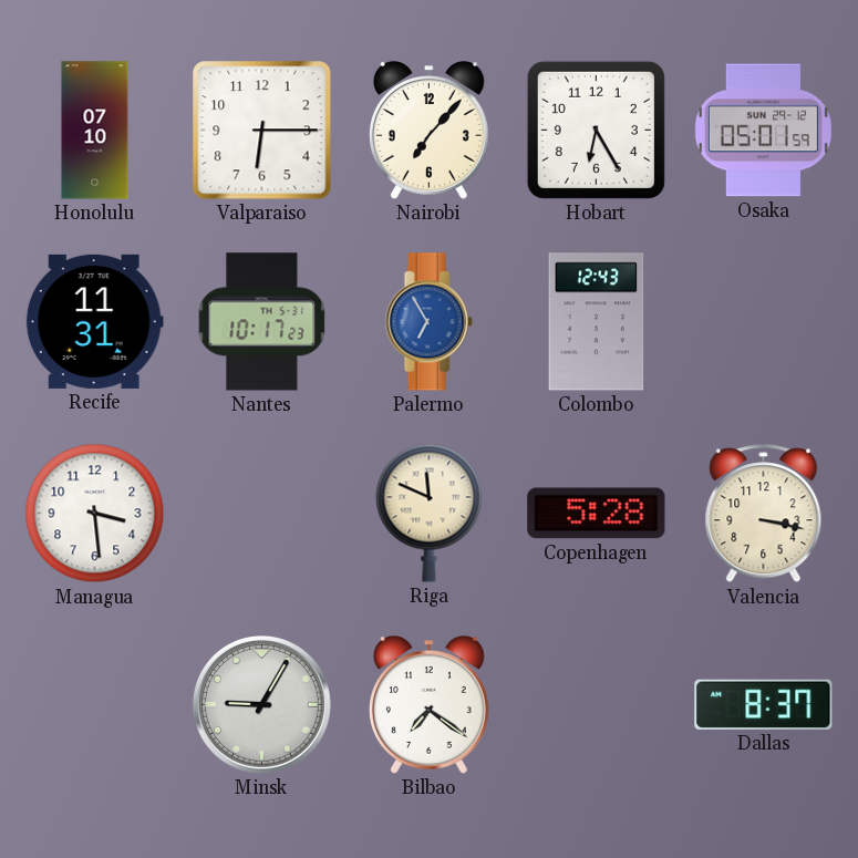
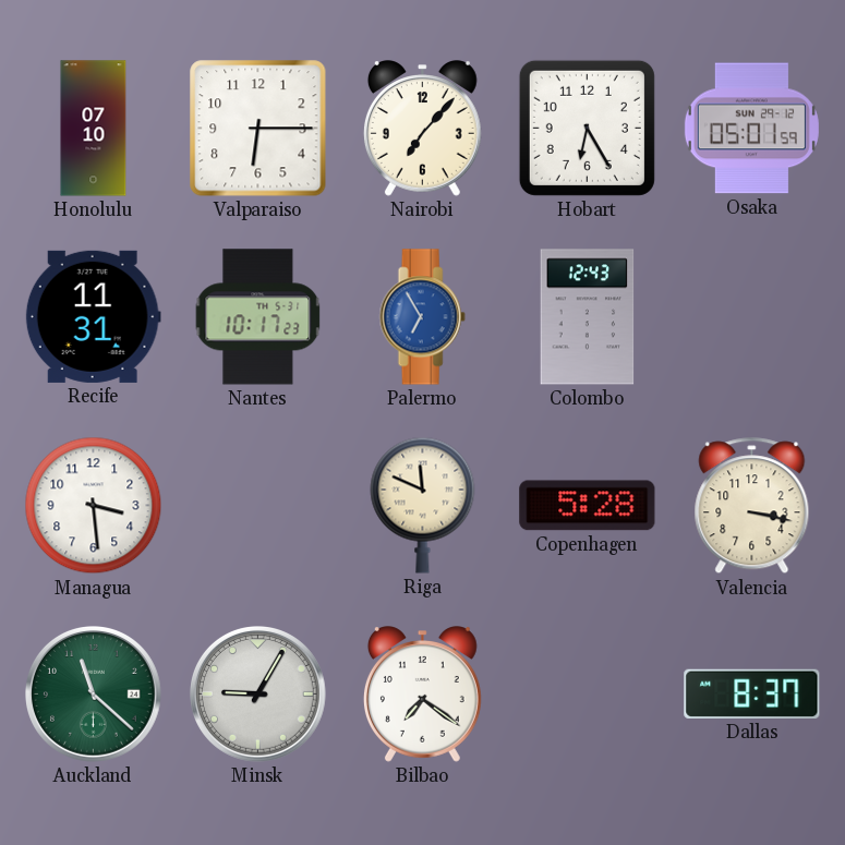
Auckland: none -> 11:22 (94, 695)
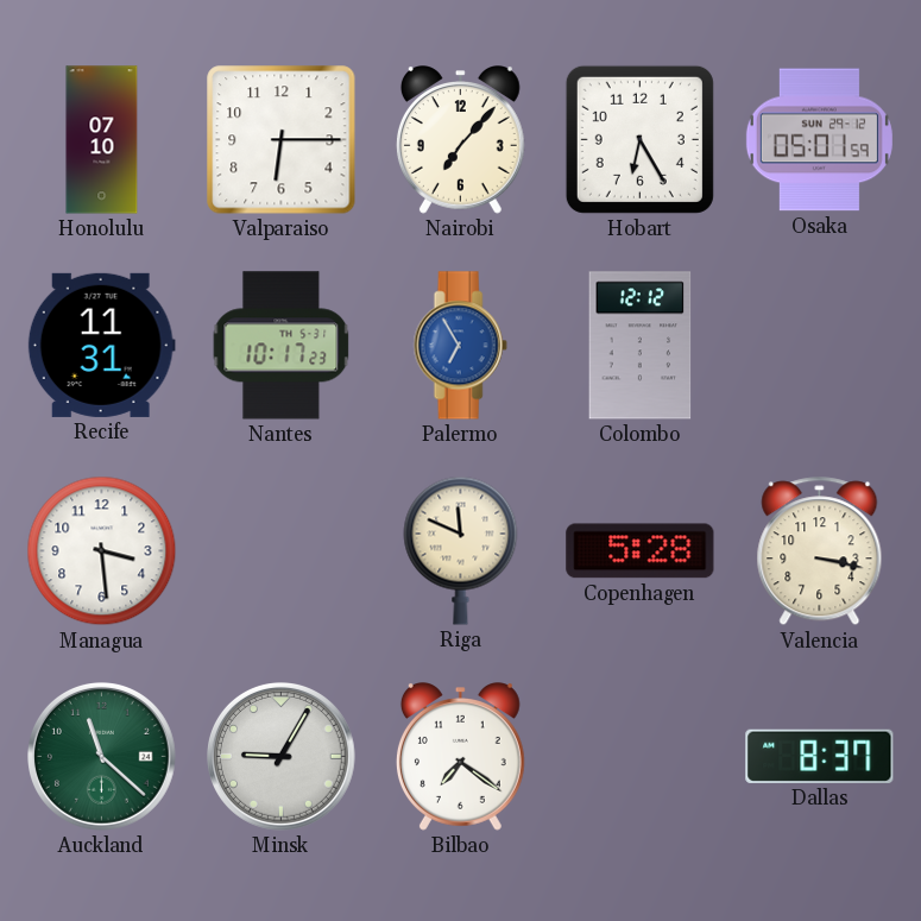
Colombo: 12:43 -> 12:12 (641, 346)
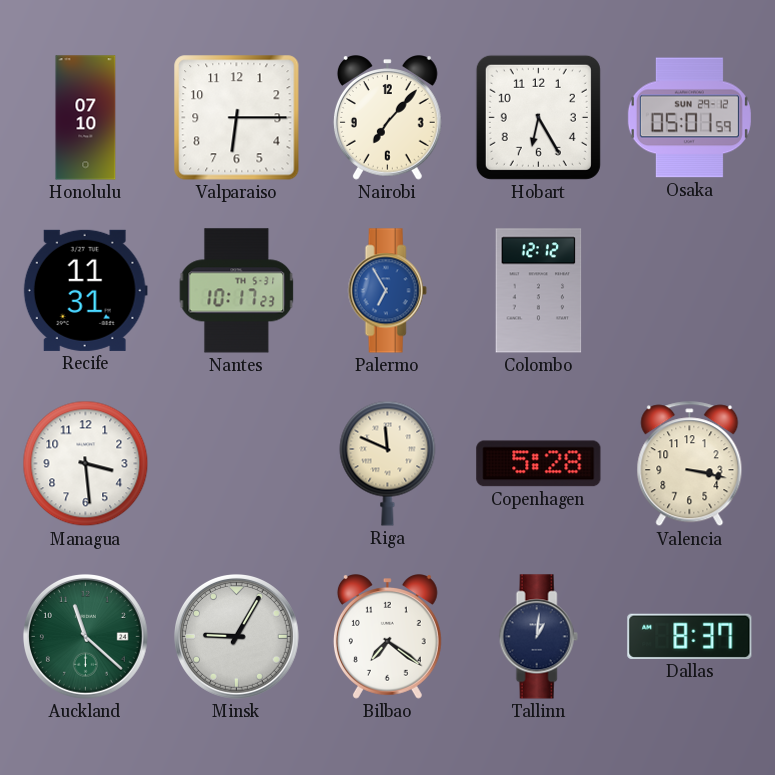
Tallinn: none -> 1:01 (538, 637)
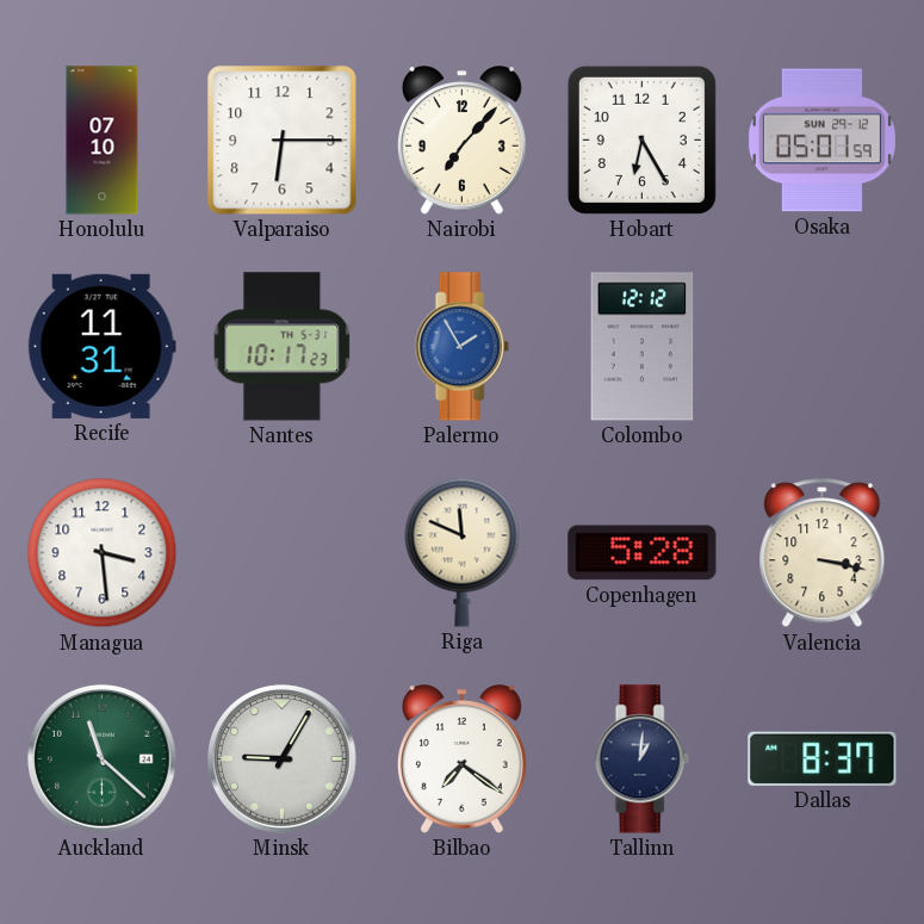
Palermo: 6:55 -> 1:55 (461, 347)
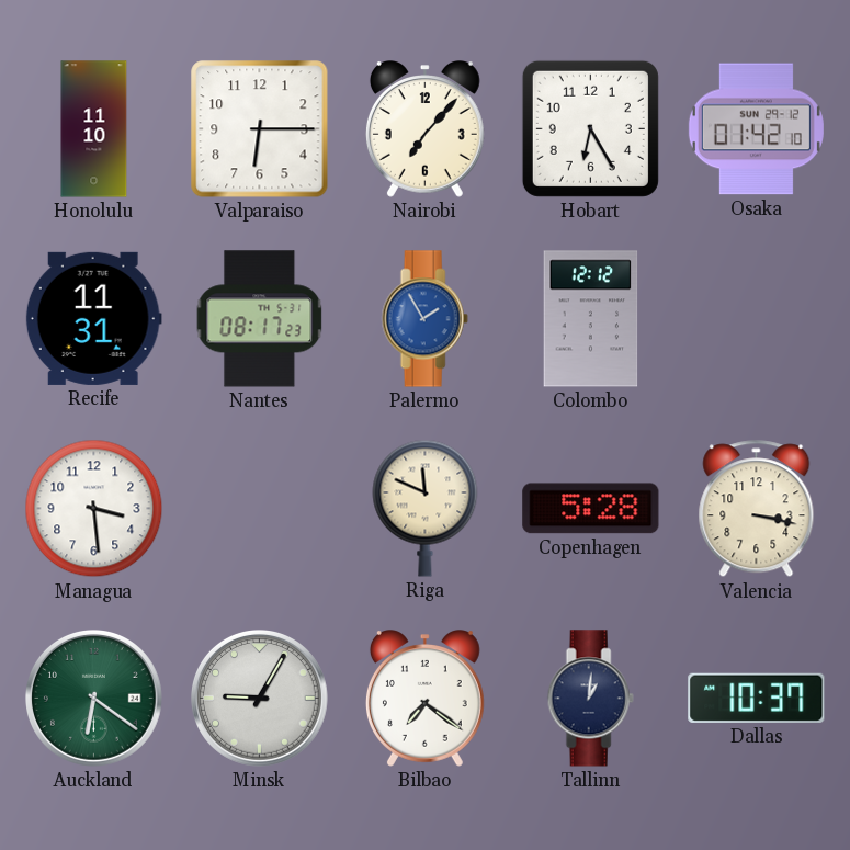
Honolulu: 07:10 -> 11:10 (94, 129)
Osaka: 05:01 -> 01:42 (756, 129)
Nantes: 10:17 -> 08:17 (260, 319)
Auckland: 11:22 -> 6:21 (94, 699)
Dallas: 8:37 -> 10:37 (757, 698)
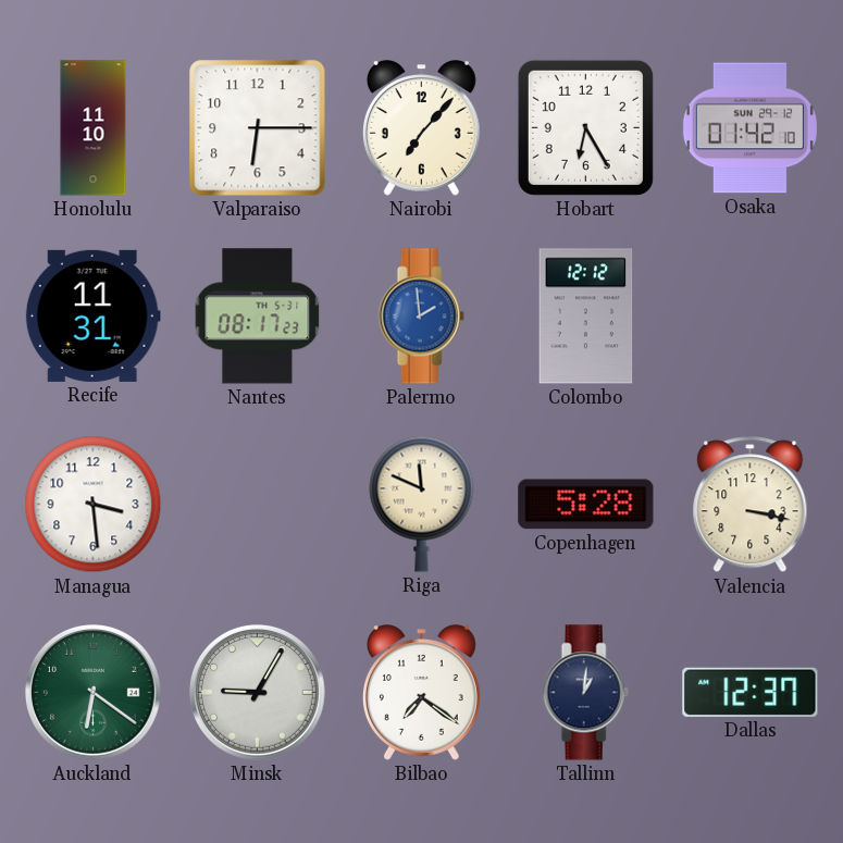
Palermo: 1:55 -> 1:59 (421, 317)
Dallas: 10:37 -> 12:37 (751, 692)
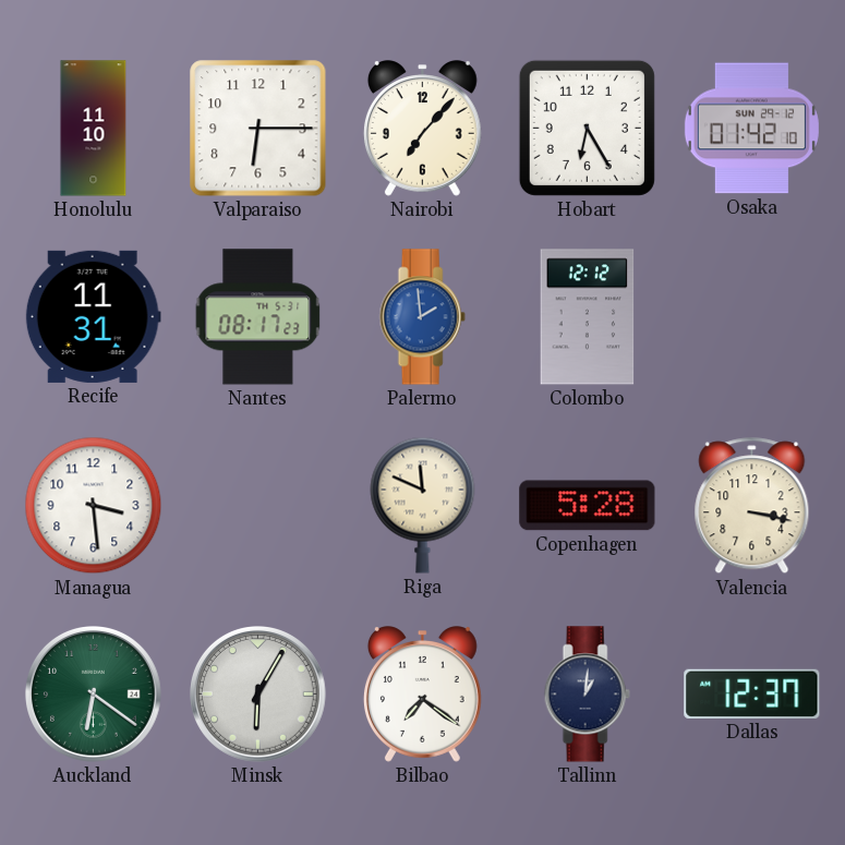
Minsk: 9:05 -> 6:05 (258, 695)
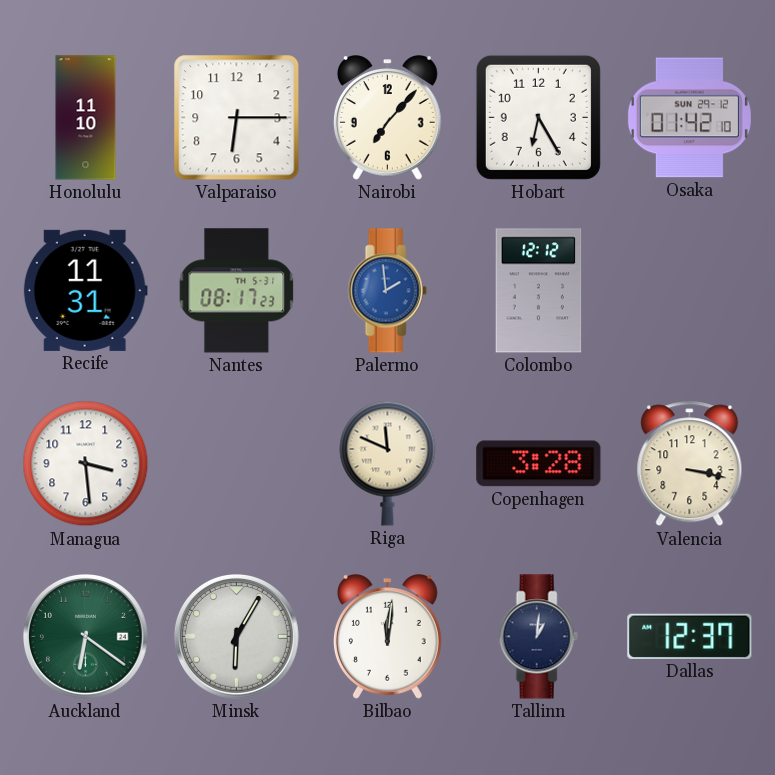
Copenhagen: 5:28 -> 3:28 (539, 464)
Bilbao: 7:21 -> 12:01 (387, 637)
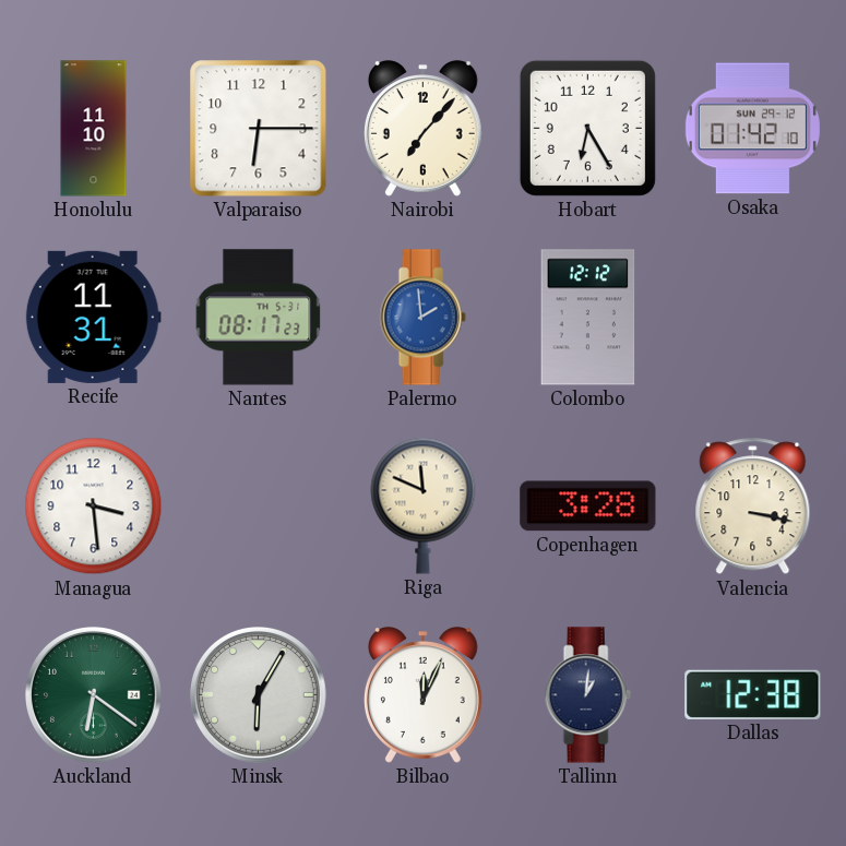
Bilbao: 12:01 -> 12:04 (422, 695)
Dallas: 12:37 -> 12:38 (753, 694)
